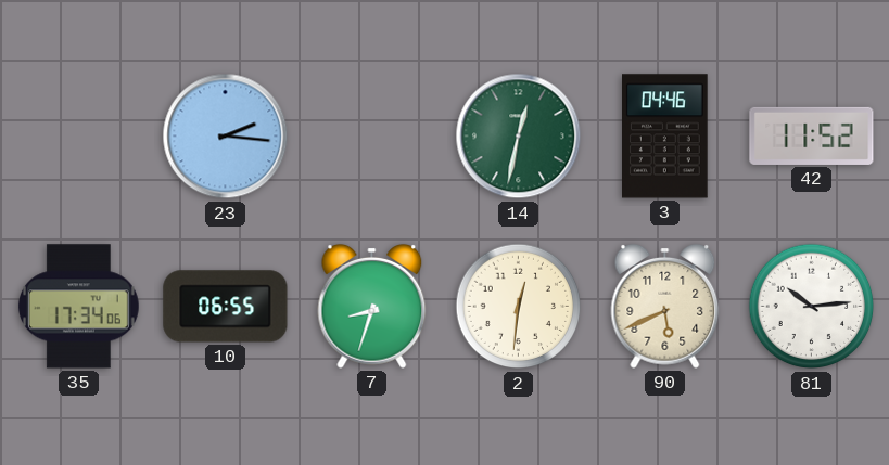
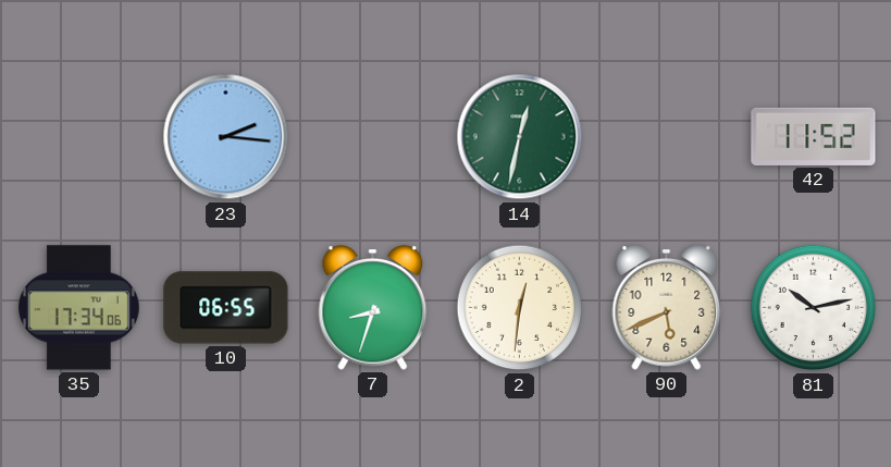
3: 04:46 -> none (665, 137)
81: 10:14 -> 10:13 (814, 308)
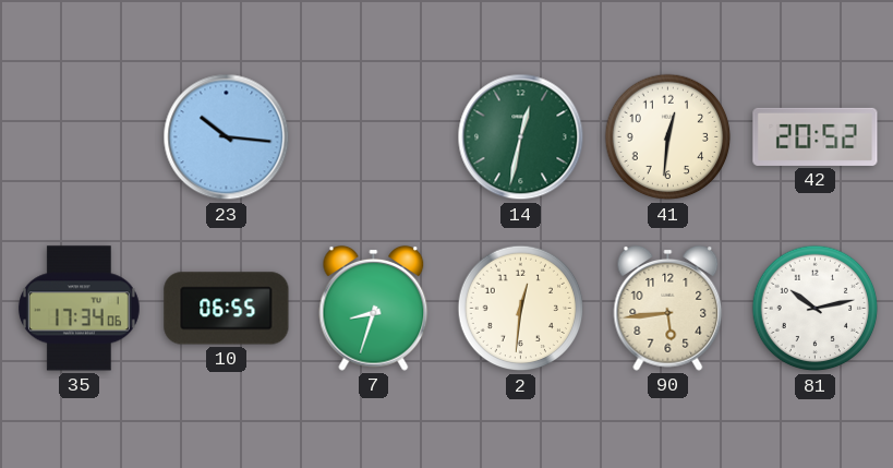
23: 2:16 -> 10:16 (227, 137)
41: none -> 12:31 (668, 137)
42: 11:52 -> 20:52 (816, 136)
90: 5:41 -> 5:44 (668, 308)
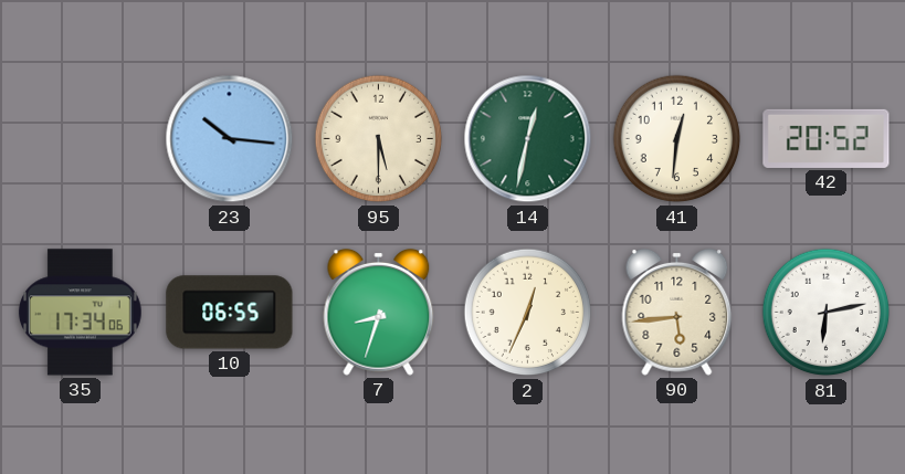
95: none -> 5:30 (379, 139)
2: 12:31 -> 12:34 (528, 313)
81: 10:13 -> 6:13 (827, 313)
